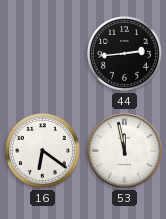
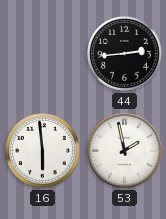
16: 6:21 -> 5:59 (43, 151)
53: 11:58 -> 1:58 (125, 151)
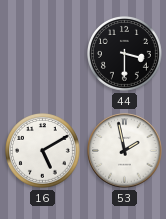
44: 2:44 -> 3:30 (125, 54)
16: 5:59 -> 5:10 (43, 151)
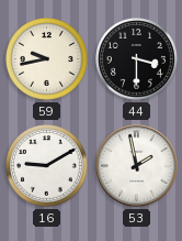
59: none -> 9:43 (47, 59)
16: 5:10 -> 9:10 (47, 166)
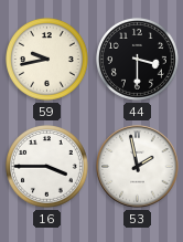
16: 9:10 -> 3:45 (47, 167)
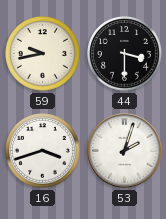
16: 3:45 -> 3:42 (43, 151)
53: 1:58 -> 2:03 (125, 151)
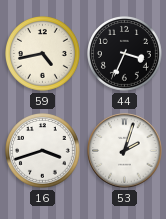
59: 9:43 -> 4:43 (43, 54)
44: 3:30 -> 3:34 (125, 54)
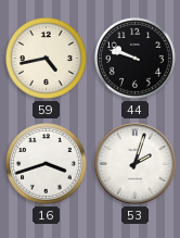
44: 3:34 -> 9:48 (136, 59)
